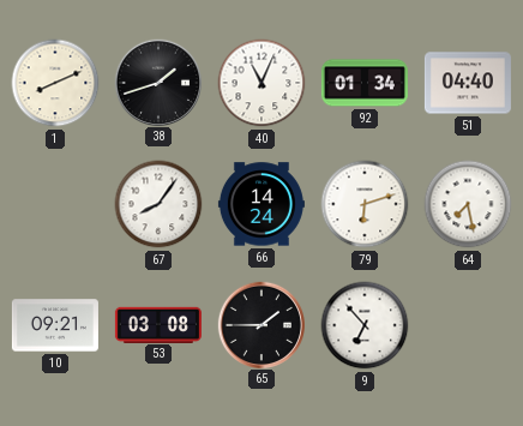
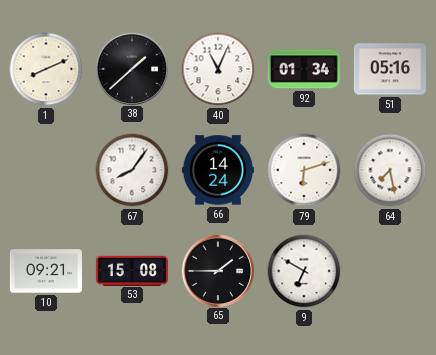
38: 1:42 -> 1:38 (131, 68)
51: 04:40 -> 05:16 (390, 69)
53: 03:08 -> 15:08 (132, 270)
9: 6:53 -> 6:50 (304, 271)
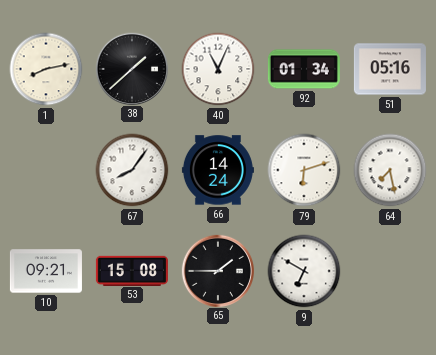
1: 8:11 -> 8:13 (46, 69)
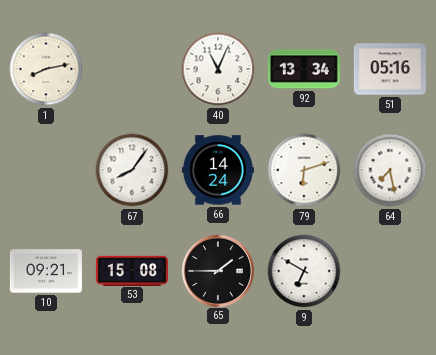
38: 1:38 -> none (131, 68)
92: 01:34 -> 13:34 (304, 69)
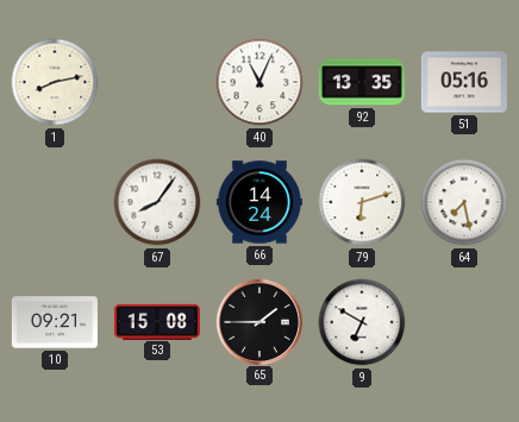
92: 13:34 -> 13:35 (362, 82)
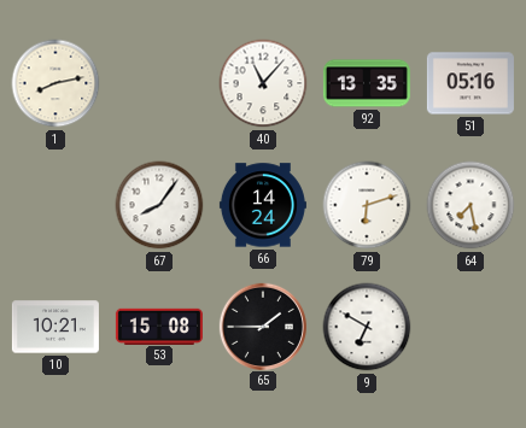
40: 11:04 -> 11:07 (263, 83)
10: 09:21 -> 10:21 (55, 327)
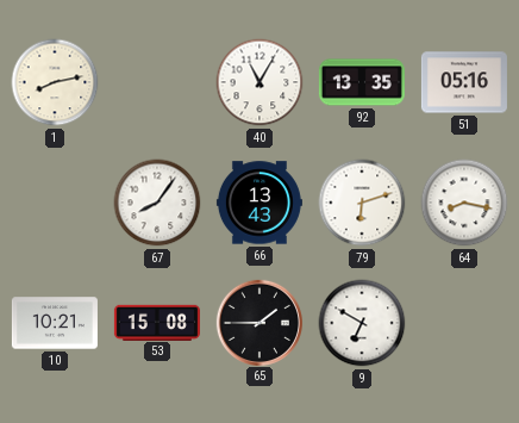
40: 11:07 -> 11:05 (259, 82)
66: 14:24 -> 13:43 (259, 203)
64: 7:28 -> 8:17 (464, 203)
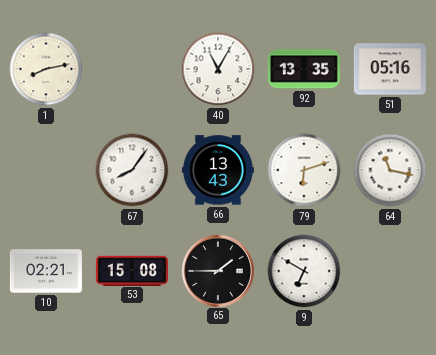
64: 8:17 -> 11:17 (390, 170)
10: 10:21 -> 02:21 (46, 271)
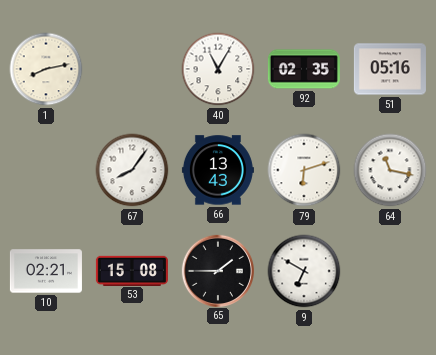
92: 13:35 -> 02:35 (304, 69)
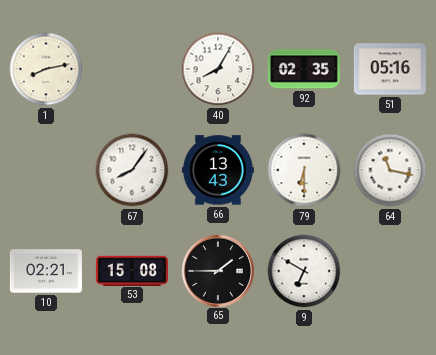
40: 11:05 -> 8:05 (218, 69)
79: 6:12 -> 6:30 (304, 170)
